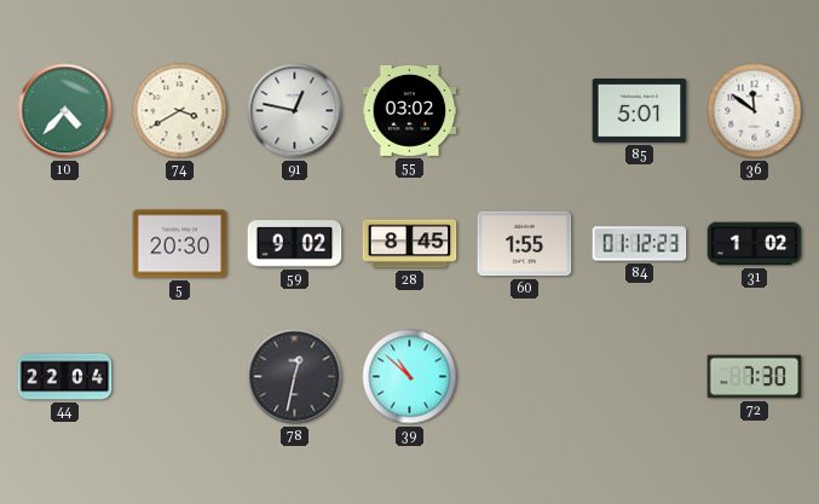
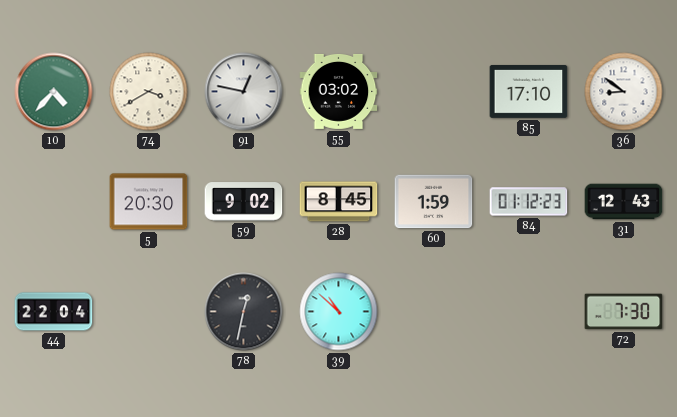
85: 5:01 -> 17:10 (529, 91)
36: 11:51 -> 8:51 (624, 92)
60: 1:55 -> 1:59 (434, 202)
31: 1:02 -> 12:43 (624, 202)
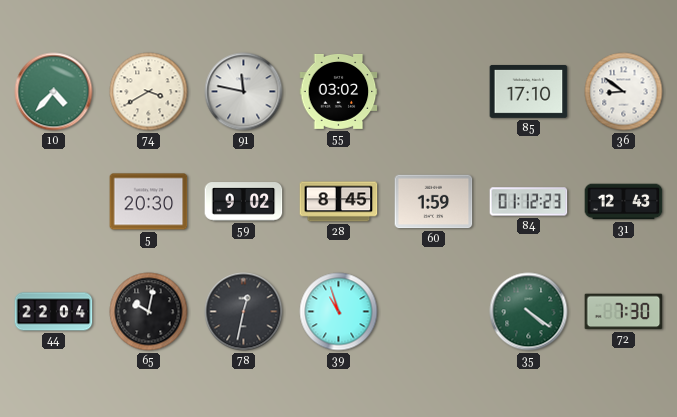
91: 12:47 -> 11:47 (244, 92)
65: none -> 10:02 (149, 312)
39: 10:52 -> 10:57 (339, 312)
35: none -> 4:21 (529, 312)
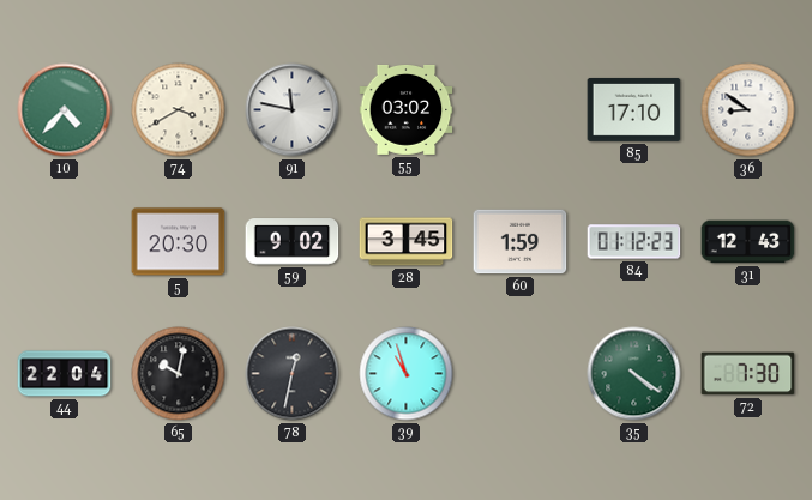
28: 8:45 -> 3:45 (407, 242)
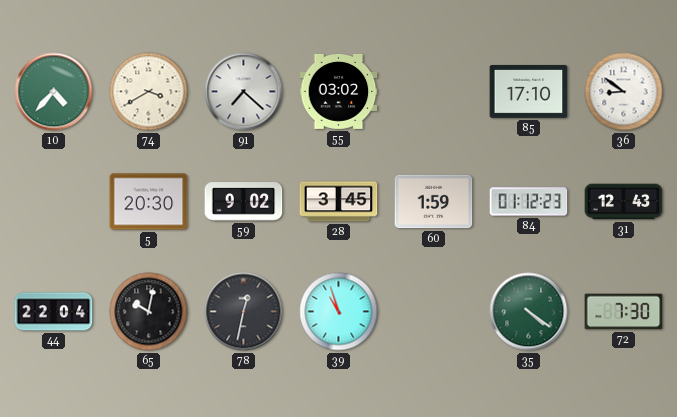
91: 11:47 -> 7:22 (244, 92)
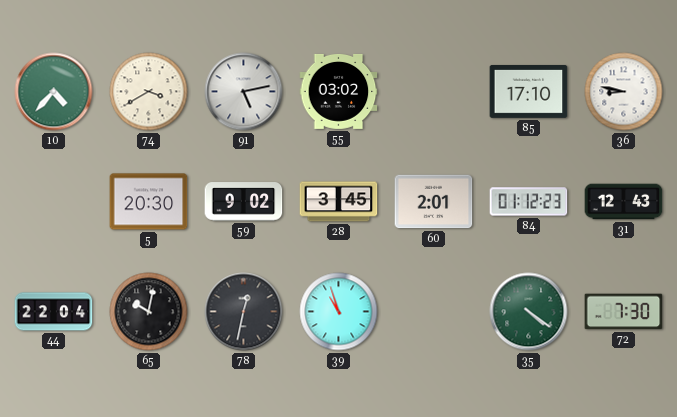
91: 7:22 -> 5:13 (244, 92)
36: 8:51 -> 8:47 (624, 92)
60: 1:59 -> 2:01 (434, 202)
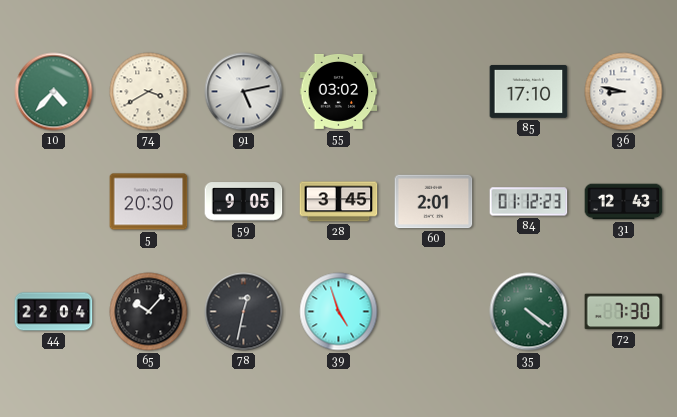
59: 9:02 -> 9:05 (244, 202)
65: 10:02 -> 10:07 (149, 312)
39: 10:57 -> 4:57 (339, 312)
